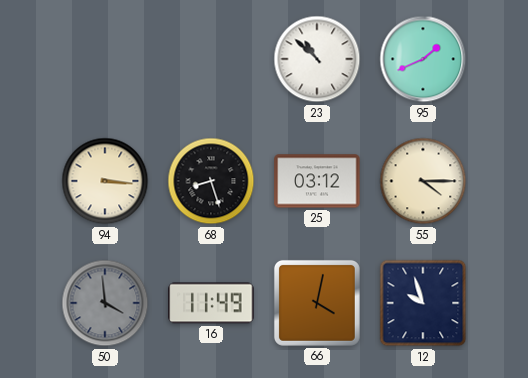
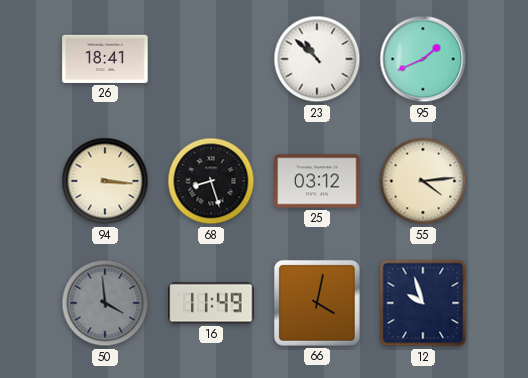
26: none -> 18:41 (105, 59)
55: 4:15 -> 4:14 (423, 181)
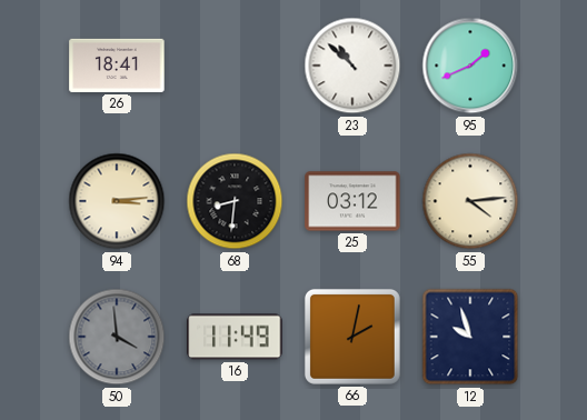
94: 3:16 -> 3:14 (117, 201)
68: 8:27 -> 8:31 (235, 201)
66: 4:02 -> 2:02 (352, 337)
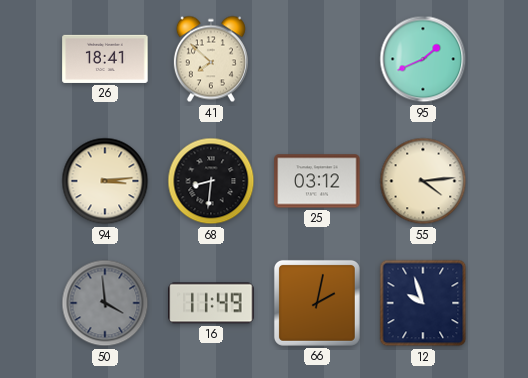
41: none -> 7:52 (211, 59)
23: 10:52 -> none (352, 66)
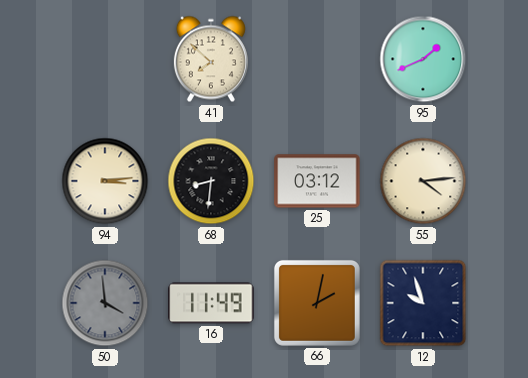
26: 18:41 -> none (105, 59)
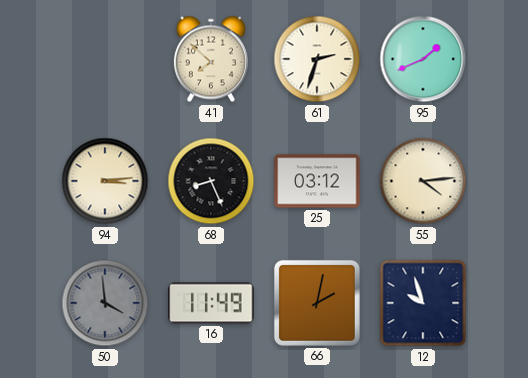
61: none -> 2:33 (317, 59)
68: 8:31 -> 8:26 (211, 181)
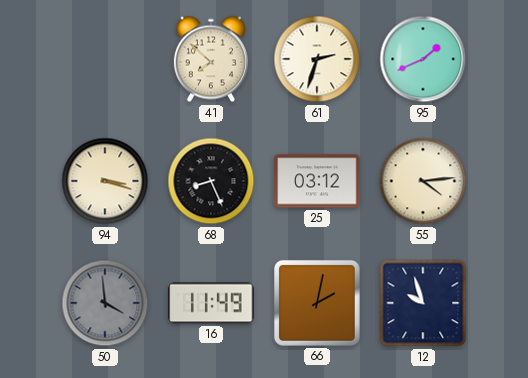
94: 3:14 -> 3:18 (105, 181)
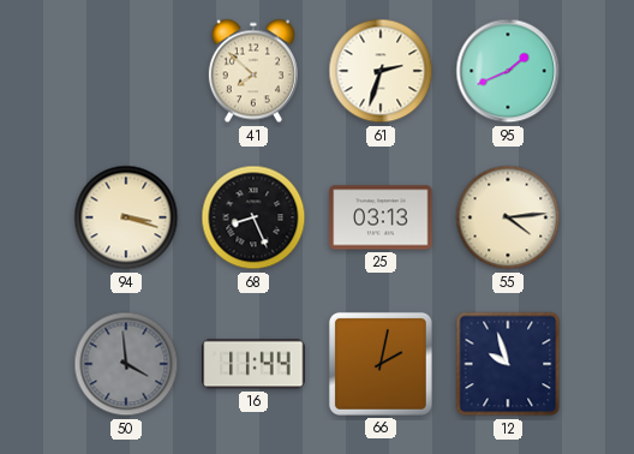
25: 03:12 -> 03:13 (381, 217)
16: 11:49 -> 11:44 (253, 364)
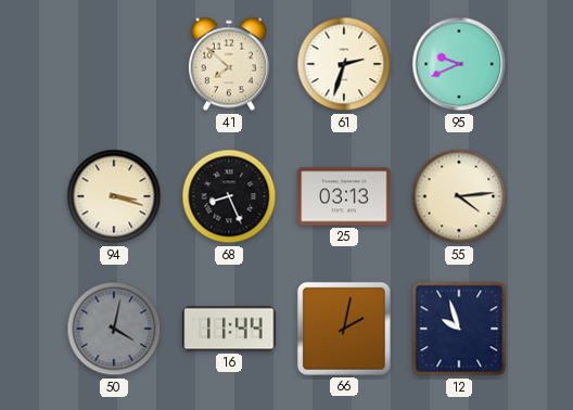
95: 1:41 -> 9:41 (459, 64)
50: 3:59 -> 4:02 (114, 329)
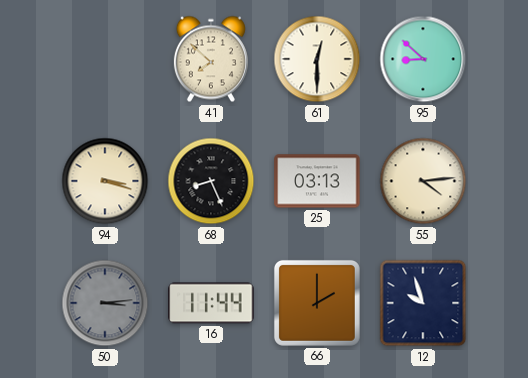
61: 2:33 -> 12:30 (317, 59)
95: 9:41 -> 8:52 (423, 59)
50: 4:02 -> 3:14 (105, 303)
66: 2:02 -> 2:00 (317, 303)
